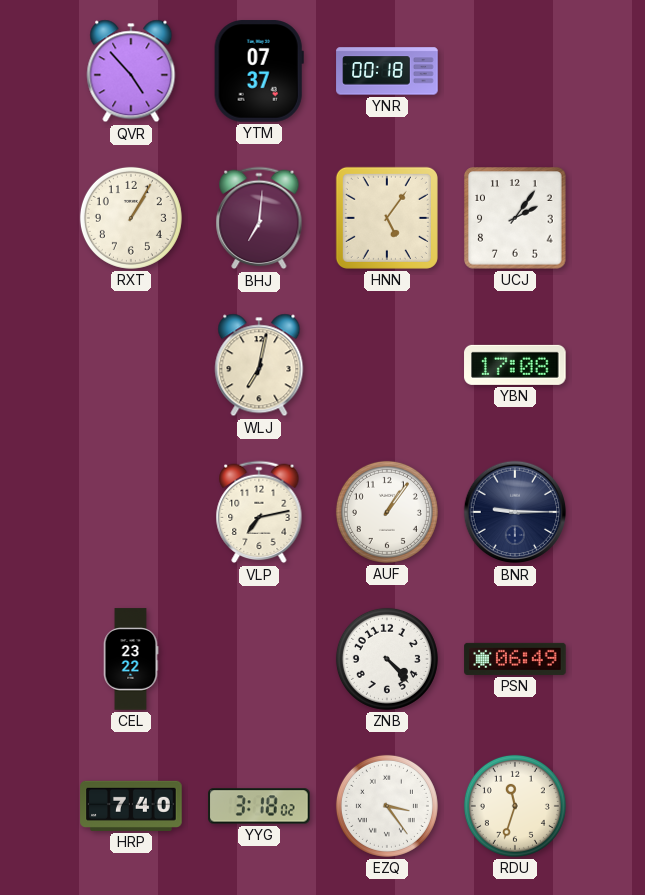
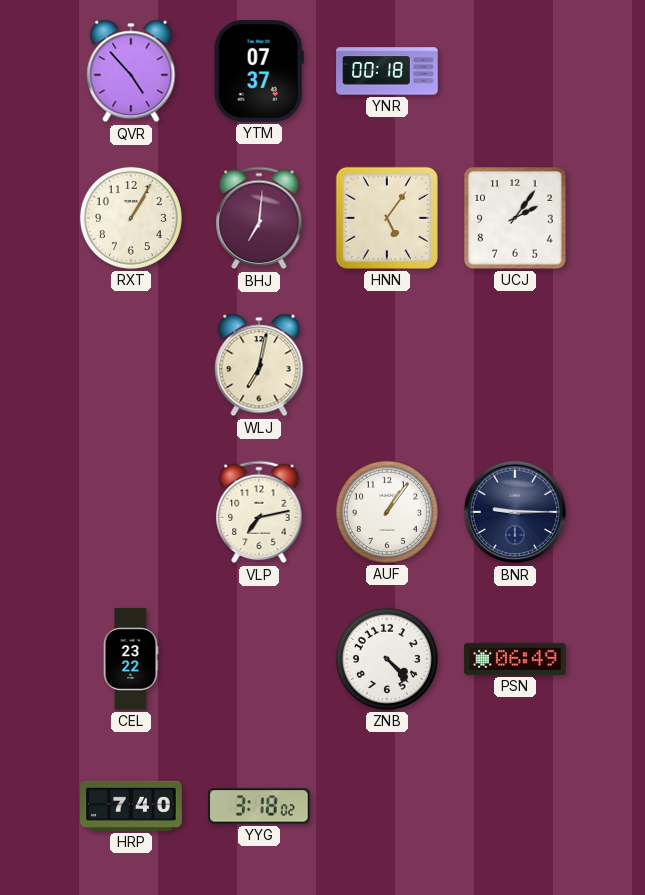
YBN: 17:08 -> none (515, 365)
EZQ: 3:24 -> none (387, 806)
RDU: 11:33 -> none (515, 806)
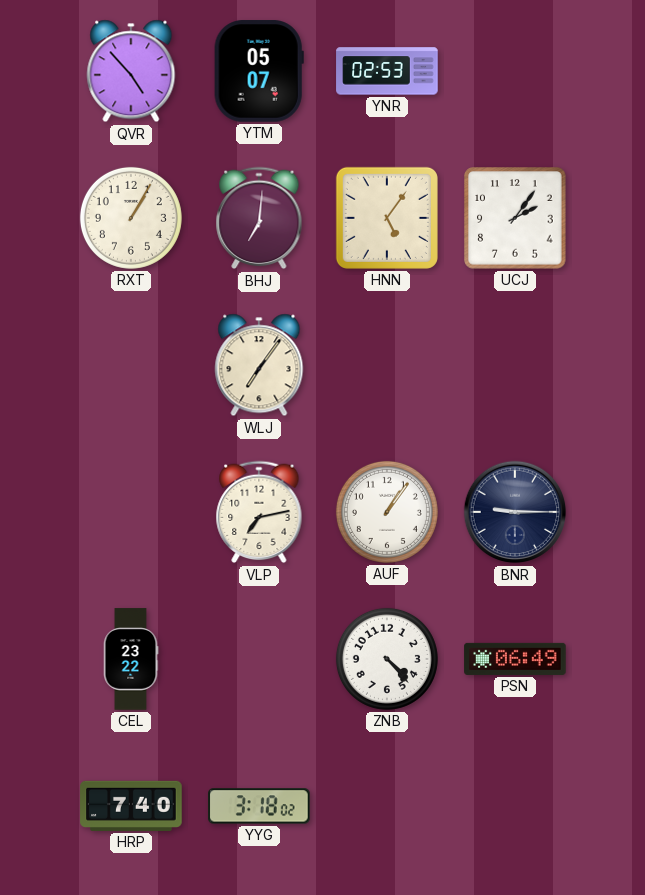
YTM: 07:37 -> 05:07 (259, 71)
YNR: 00:18 -> 02:53 (387, 71)
WLJ: 7:02 -> 7:06 (259, 365)
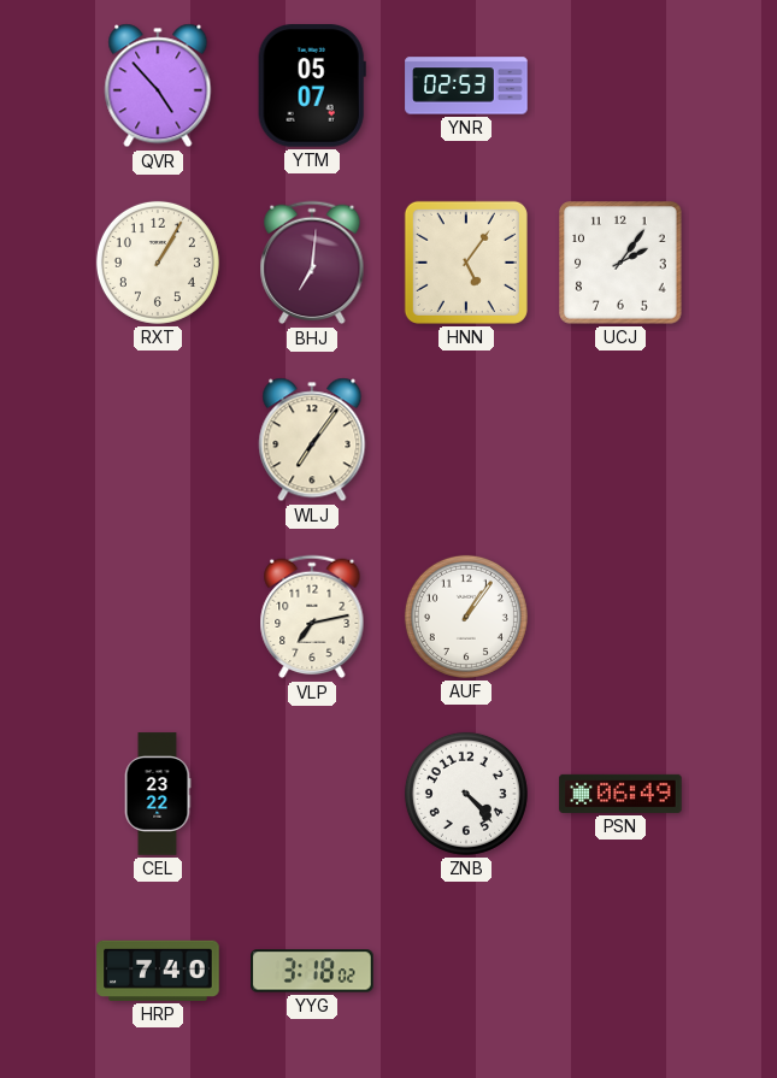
BNR: 9:15 -> none (515, 512)
